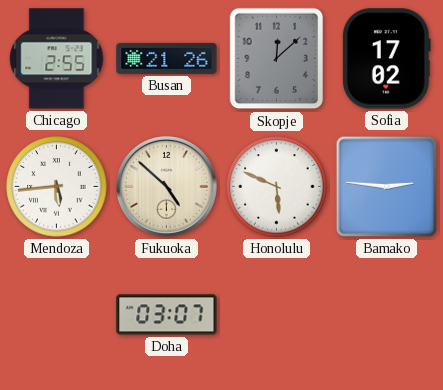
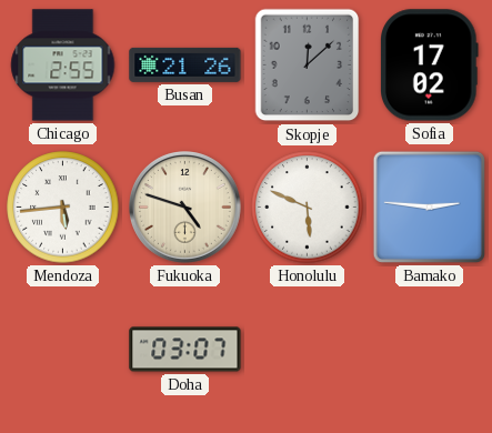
Fukuoka: 4:52 -> 4:48 (185, 208)
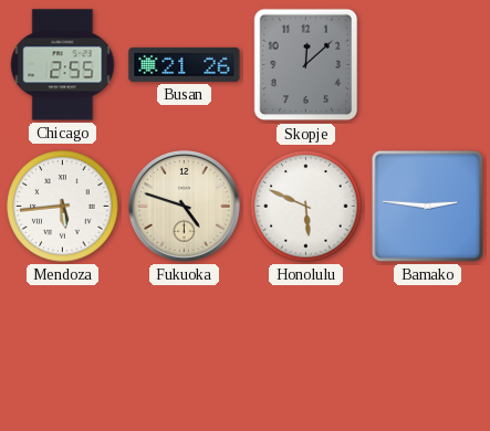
Sofia: 17:02 -> none (430, 66)
Doha: 03:07 -> none (185, 350)
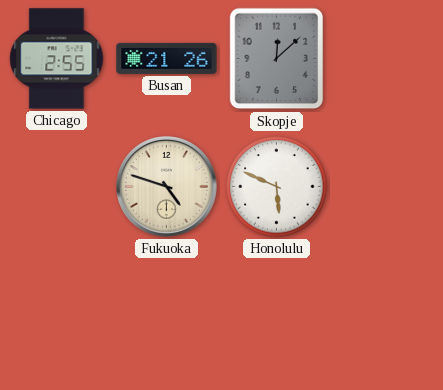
Mendoza: 5:44 -> none (63, 207)
Bamako: 2:46 -> none (427, 206)
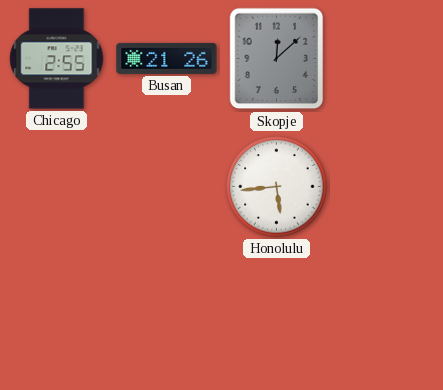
Fukuoka: 4:48 -> none (167, 187)
Honolulu: 5:49 -> 5:44 (277, 187)
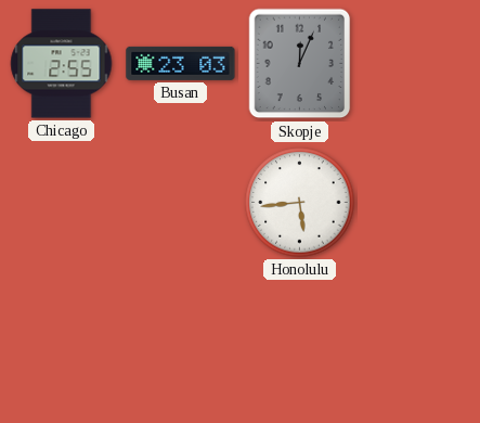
Busan: 21:26 -> 23:03 (181, 63)
Skopje: 12:08 -> 12:04 (300, 64)
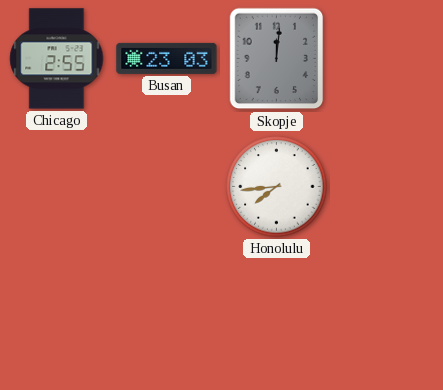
Skopje: 12:04 -> 12:01 (277, 59)
Honolulu: 5:44 -> 7:44 (277, 187)
